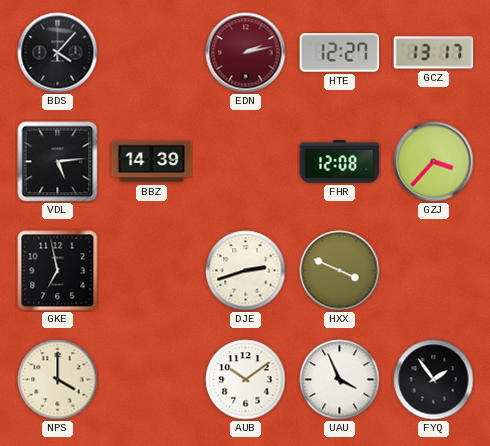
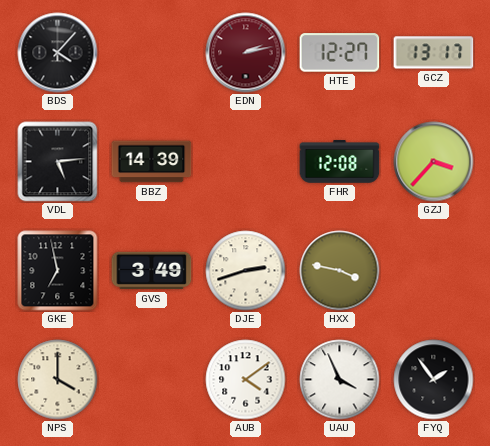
GVS: none -> 3:49 (152, 271)
HXX: 3:49 -> 3:47 (340, 271)
AUB: 10:09 -> 4:09 (246, 380)
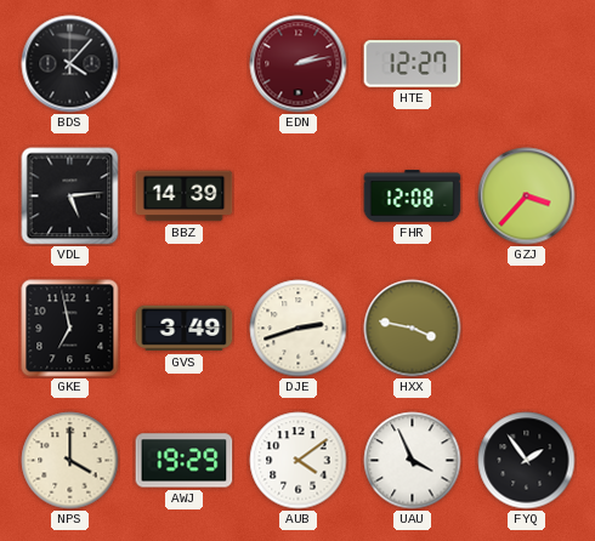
GCZ: 13:17 -> none (434, 53)
AWJ: none -> 19:29 (185, 461)
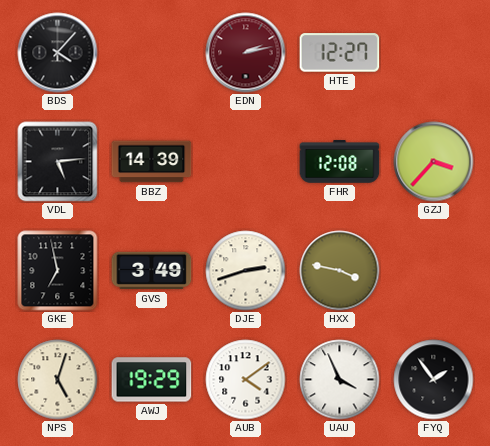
NPS: 4:00 -> 5:03 (58, 380)
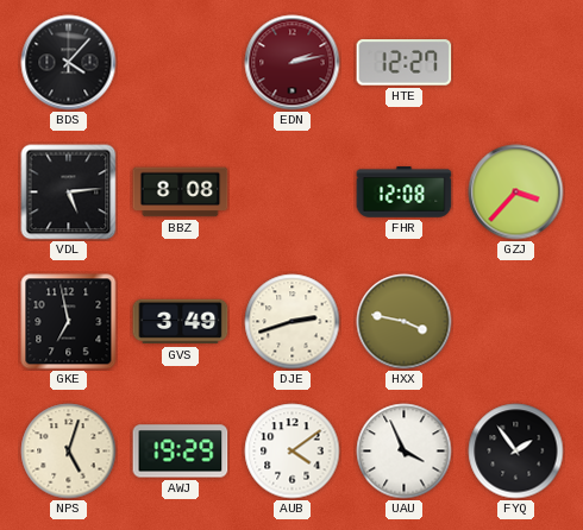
BBZ: 14:39 -> 8:08 (181, 193)
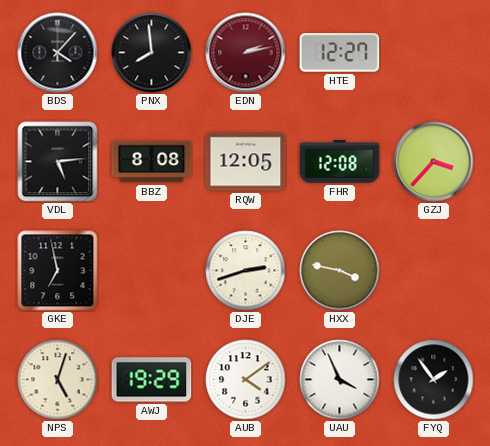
PNX: none -> 7:59 (152, 53)
RQW: none -> 12:05 (246, 162)
GVS: 3:49 -> none (181, 322)
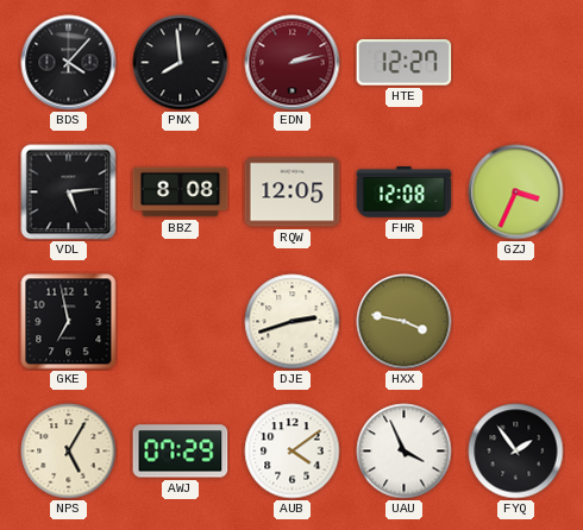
GZJ: 3:37 -> 3:34 (516, 193)
NPS: 5:03 -> 5:05 (69, 452)
AWJ: 19:29 -> 07:29 (181, 452)
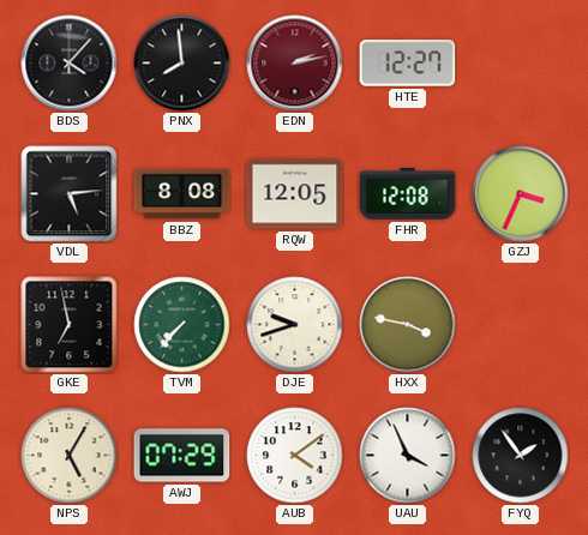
TVM: none -> 7:37 (182, 325)
DJE: 2:42 -> 9:42 (295, 325)
